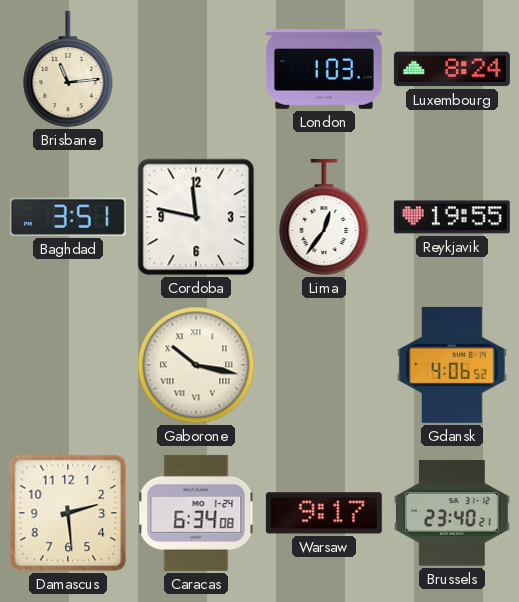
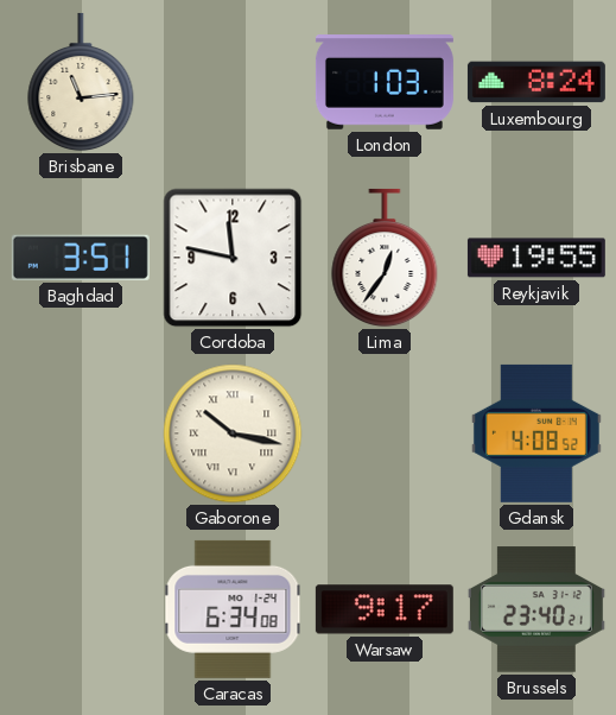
Gdansk: 4:06 -> 4:08 (536, 434)
Damascus: 2:29 -> none (68, 513)
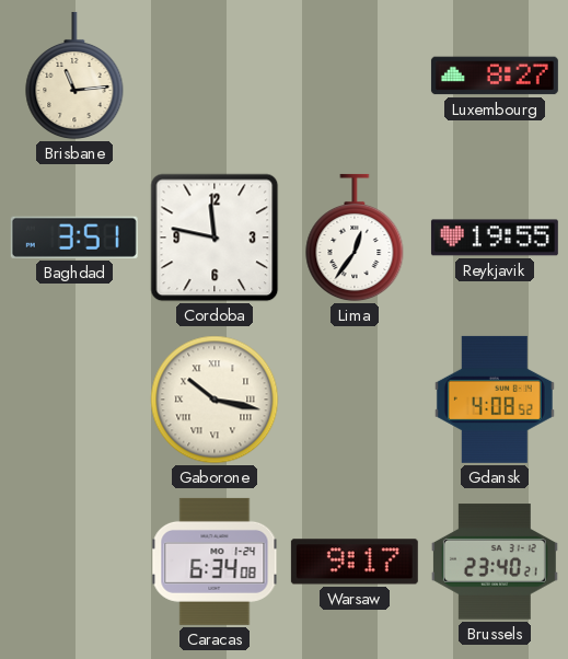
London: 1:03 -> none (385, 83)
Luxembourg: 8:24 -> 8:27 (495, 76)
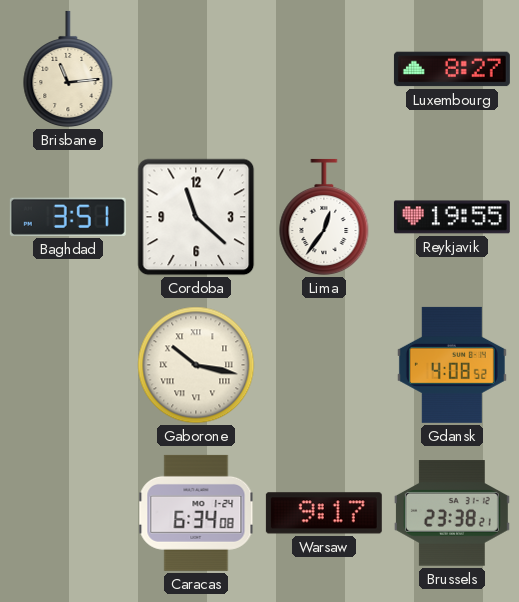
Cordoba: 11:47 -> 11:22 (196, 217)
Brussels: 23:40 -> 23:38 (452, 513)
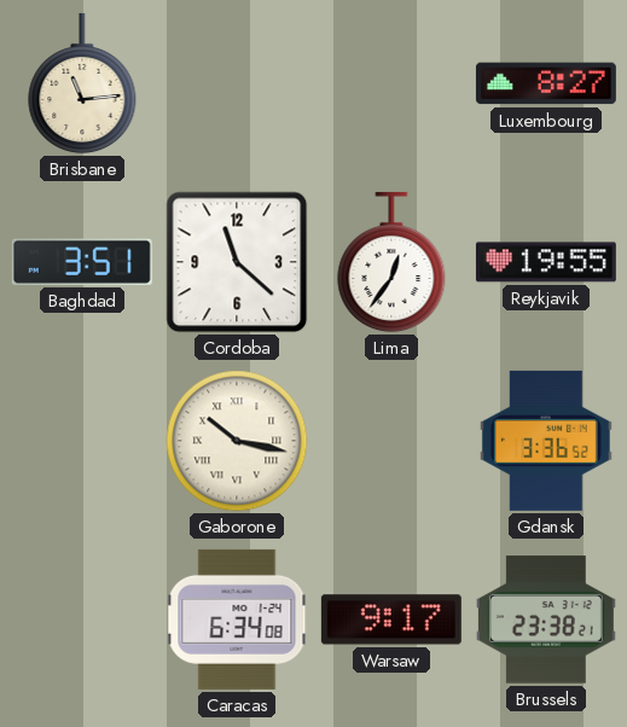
Gdansk: 4:08 -> 3:36 (546, 441)
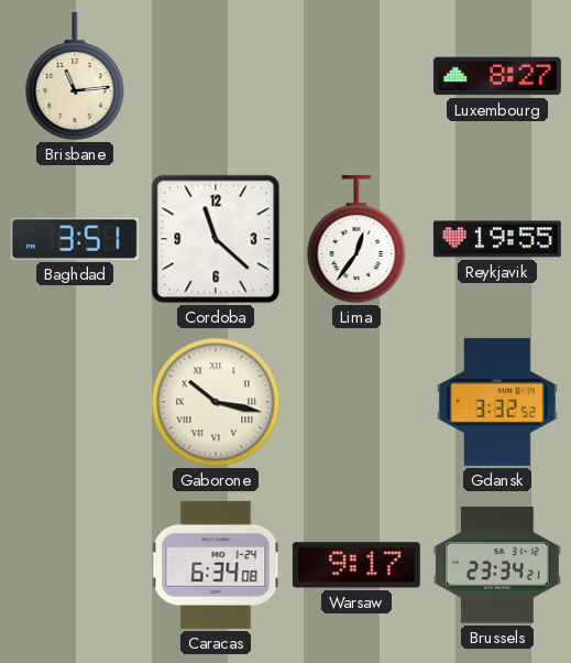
Gdansk: 3:36 -> 3:32 (497, 402)
Brussels: 23:38 -> 23:34 (497, 565)
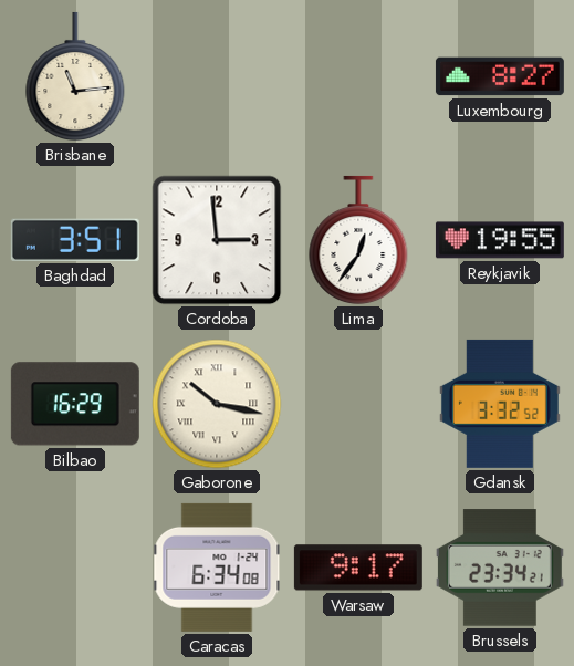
Cordoba: 11:22 -> 2:59 (217, 240)
Bilbao: none -> 16:29 (75, 404)
